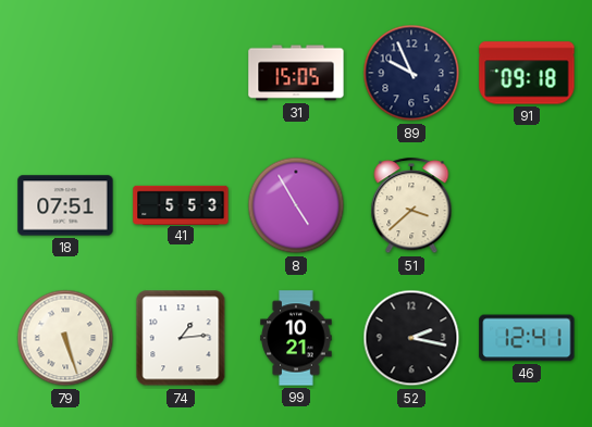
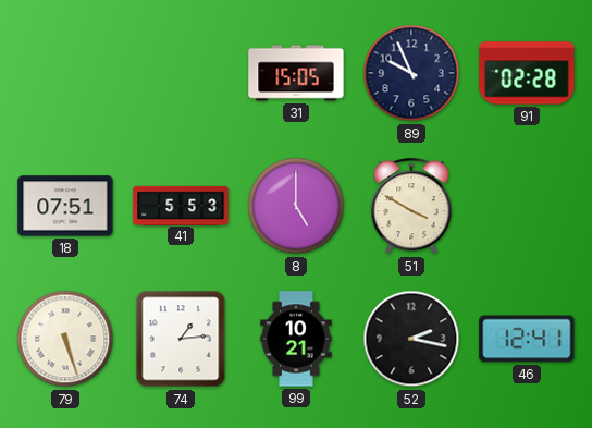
91: 09:18 -> 02:28 (527, 73)
8: 4:55 -> 5:00 (296, 206)
51: 3:38 -> 3:50 (411, 207)
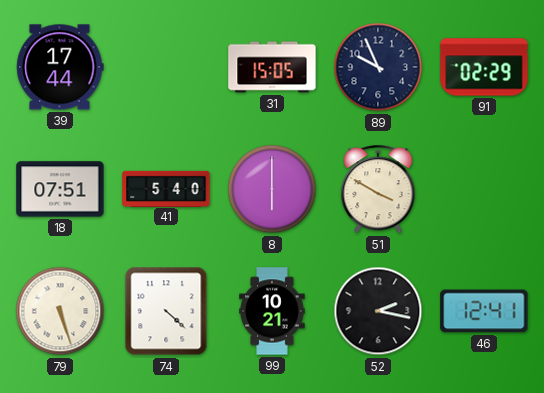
39: none -> 17:44 (60, 67)
91: 02:28 -> 02:29 (484, 67)
41: 5:53 -> 5:40 (166, 188)
8: 5:00 -> 6:00 (272, 189)
74: 1:14 -> 4:22 (166, 311)
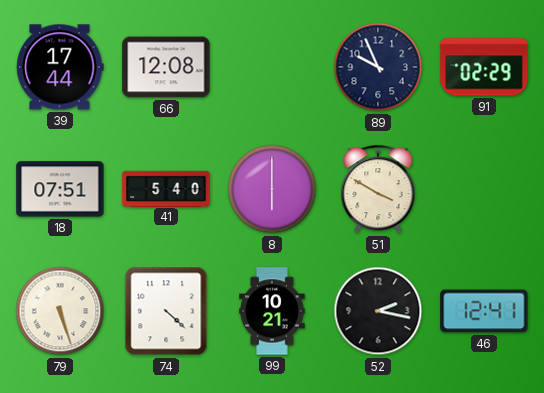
66: none -> 12:08 (166, 67)
31: 15:05 -> none (272, 67)
